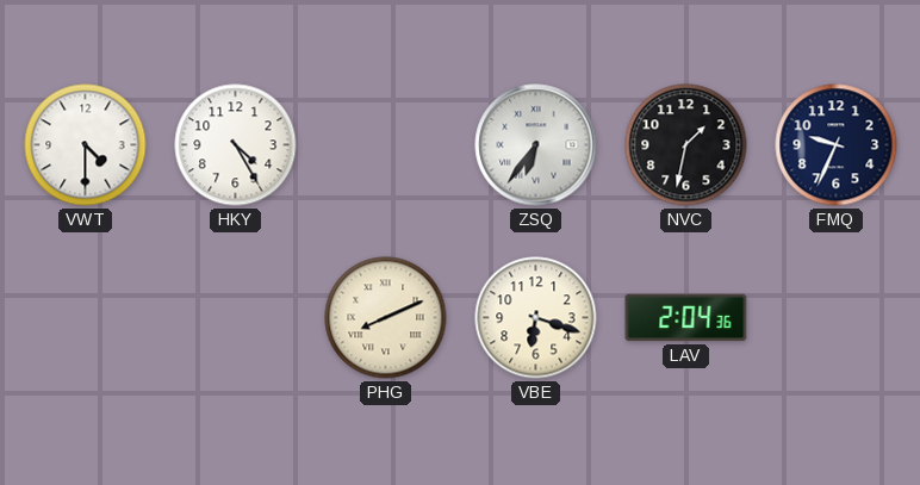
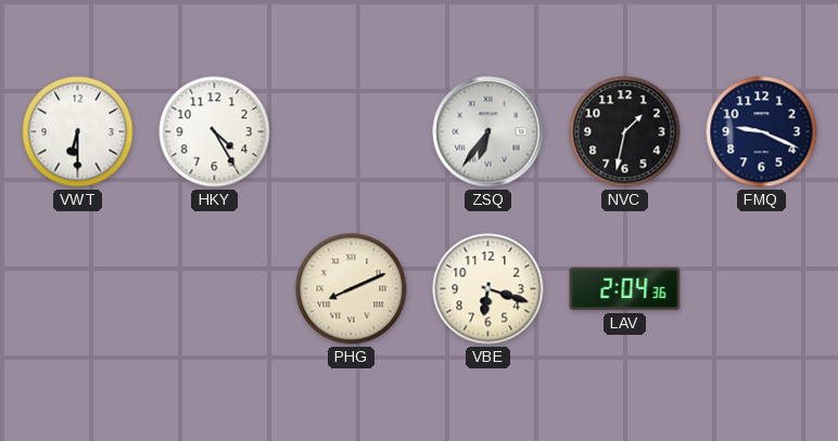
VWT: 4:30 -> 6:30 (78, 132)
FMQ: 9:34 -> 9:19 (762, 132)
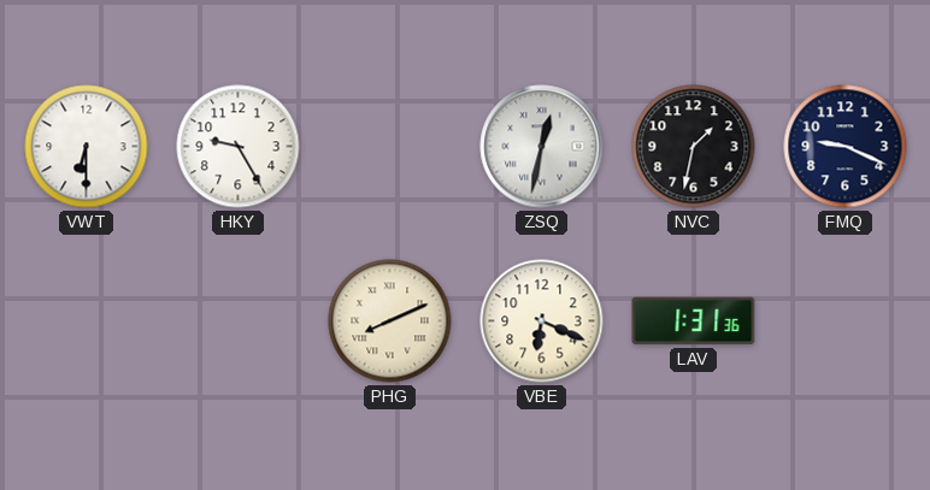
HKY: 4:25 -> 9:25 (239, 147)
ZSQ: 6:36 -> 12:32 (542, 147)
VBE: 6:18 -> 6:19 (542, 321)
LAV: 2:04 -> 1:31 (694, 321)
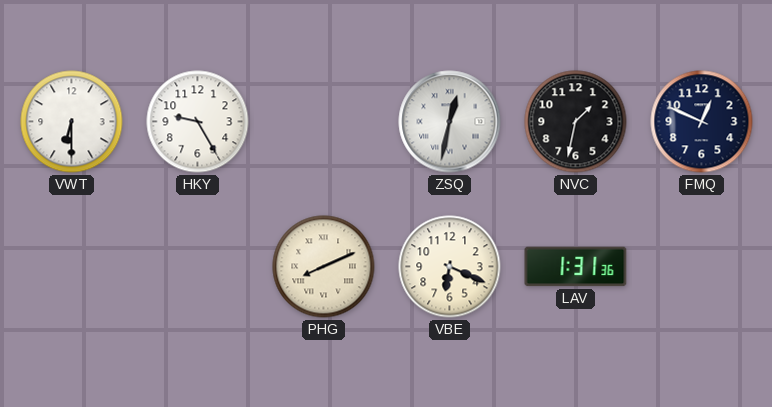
FMQ: 9:19 -> 12:49 (702, 122)
